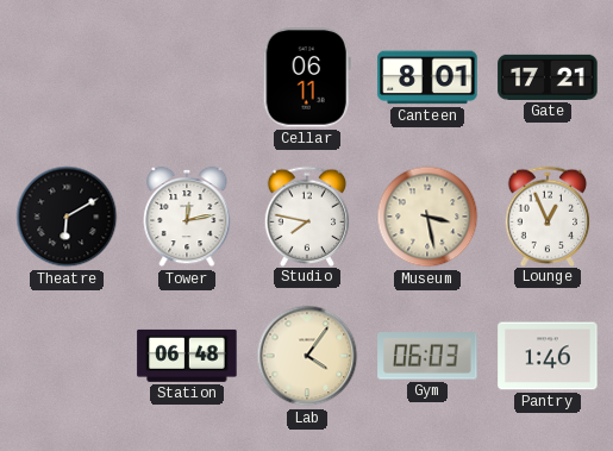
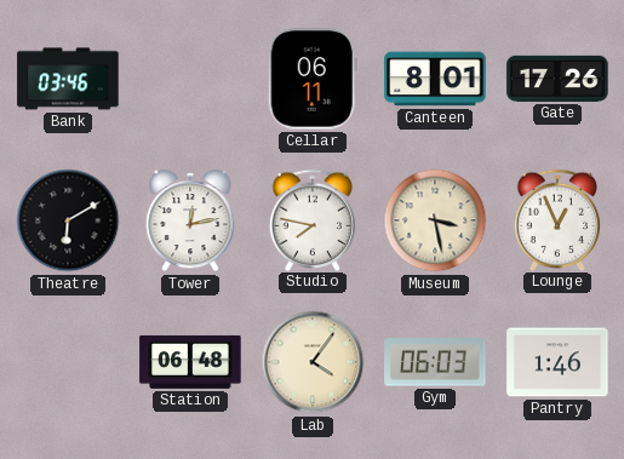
Bank: none -> 03:46 (68, 79)
Gate: 17:21 -> 17:26 (557, 79)
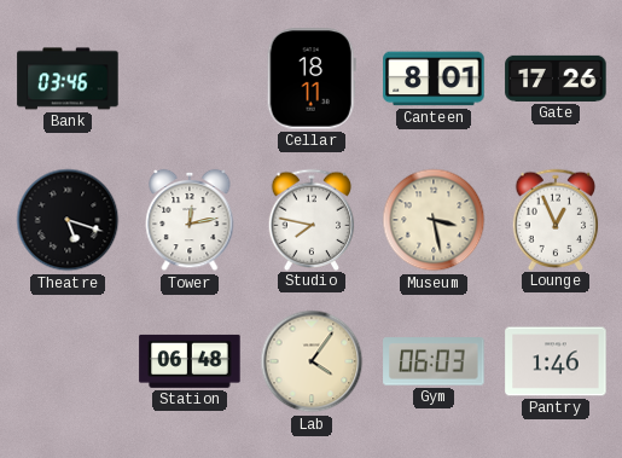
Cellar: 06:11 -> 18:11 (312, 79)
Theatre: 6:10 -> 5:18 (68, 220)
